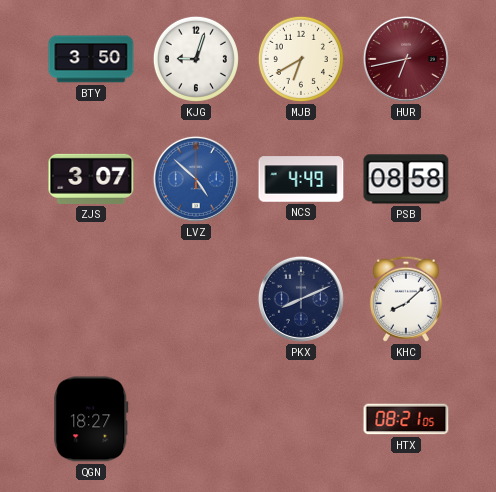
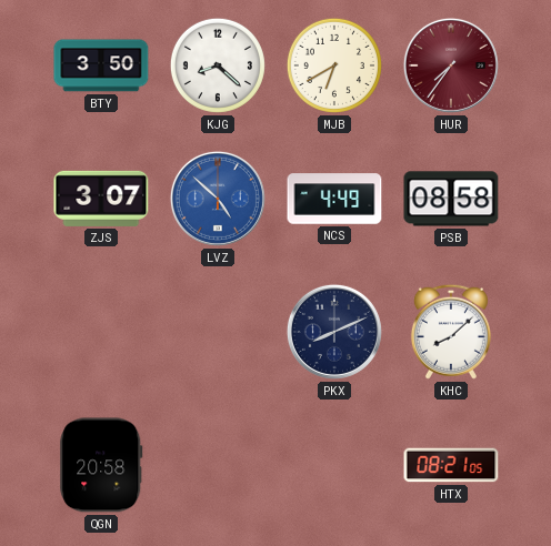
KJG: 9:03 -> 8:22 (218, 65)
HUR: 6:43 -> 7:36 (451, 65)
QGN: 18:27 -> 20:58 (101, 465)
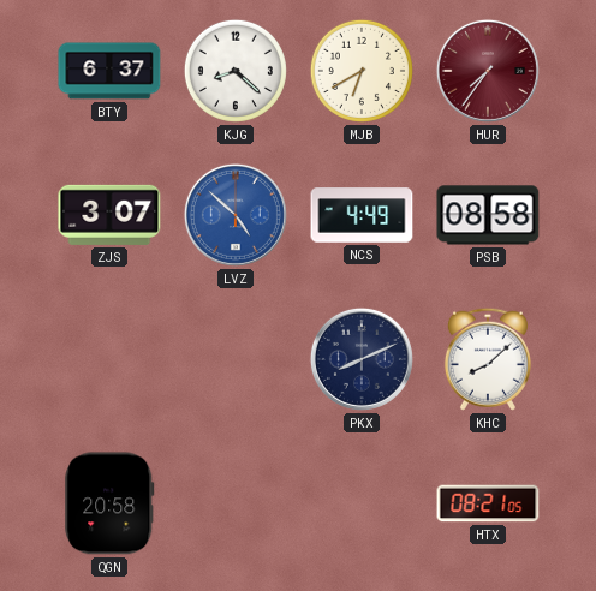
BTY: 3:50 -> 6:37 (109, 71)
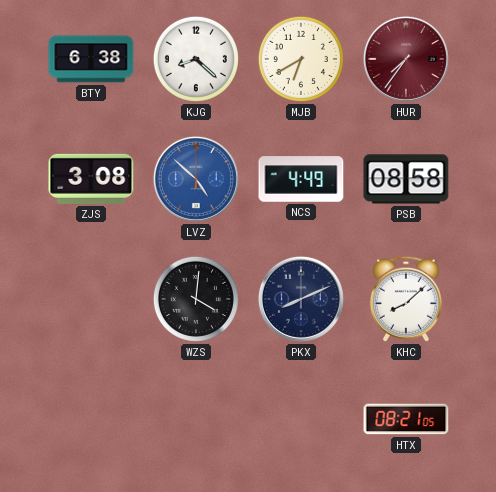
BTY: 6:37 -> 6:38 (91, 59)
ZJS: 3:07 -> 3:08 (91, 179)
WZS: none -> 4:01 (196, 299)
QGN: 20:58 -> none (109, 503)
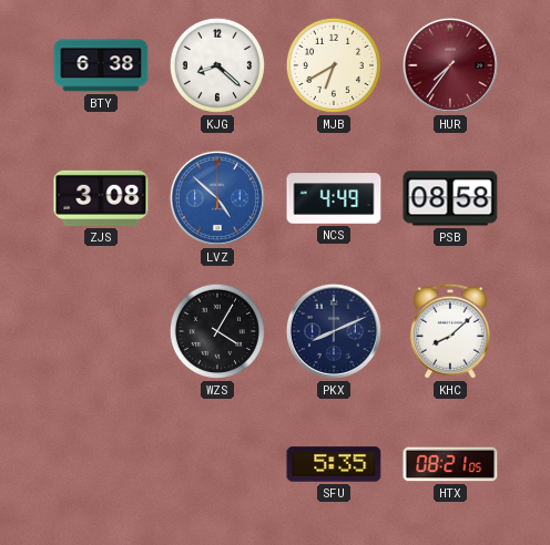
WZS: 4:01 -> 4:05 (217, 331)
SFU: none -> 5:35 (334, 464)
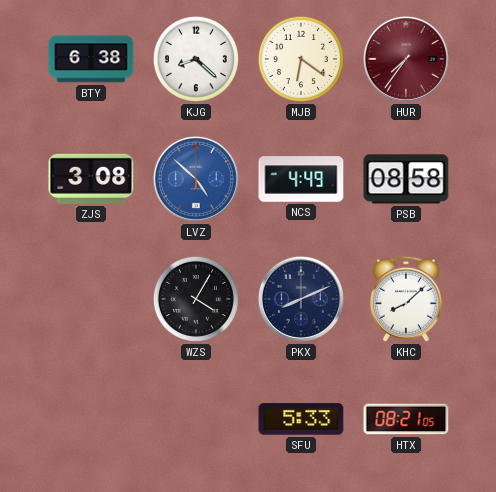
MJB: 6:40 -> 6:21 (301, 59)
SFU: 5:35 -> 5:33 (301, 419)
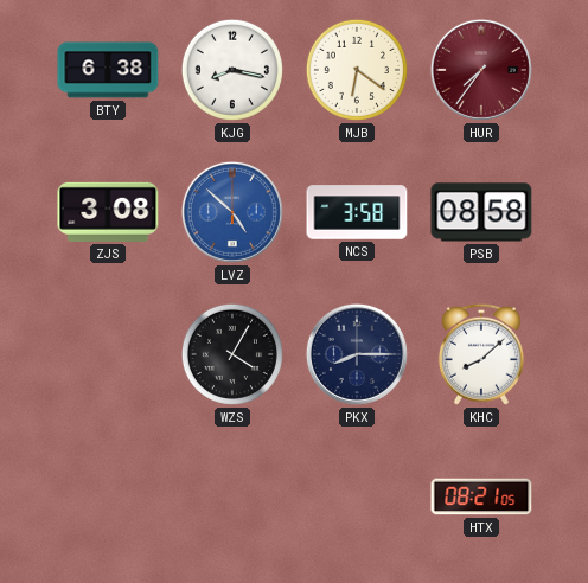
KJG: 8:22 -> 8:17 (232, 70)
NCS: 4:49 -> 3:58 (357, 212)
PKX: 8:11 -> 8:15 (357, 354)
SFU: 5:33 -> none (301, 419)
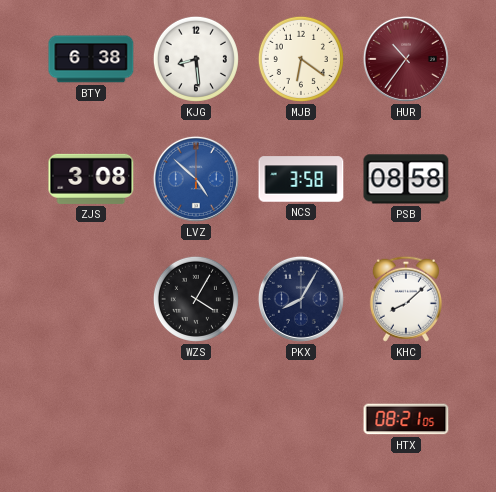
KJG: 8:17 -> 8:29 (196, 59)
HUR: 7:36 -> 10:36 (406, 59)
PKX: 8:15 -> 8:05 (301, 299)
